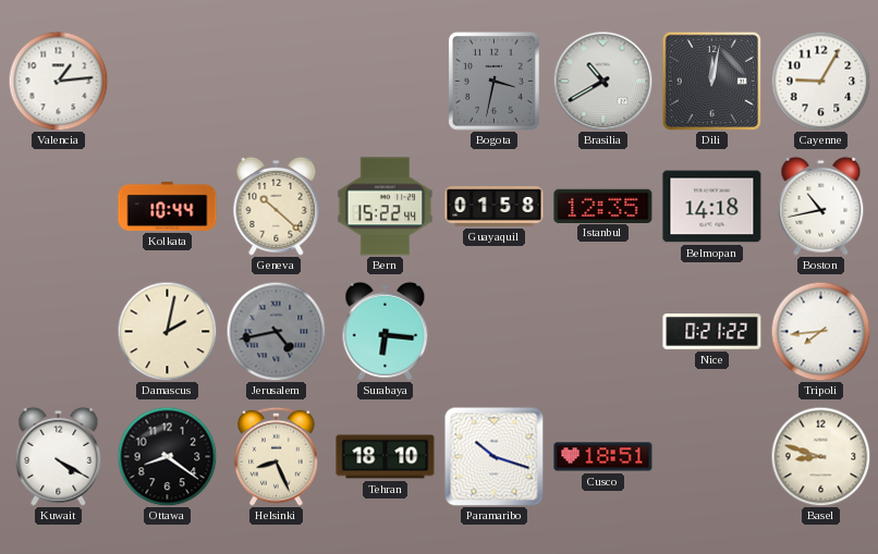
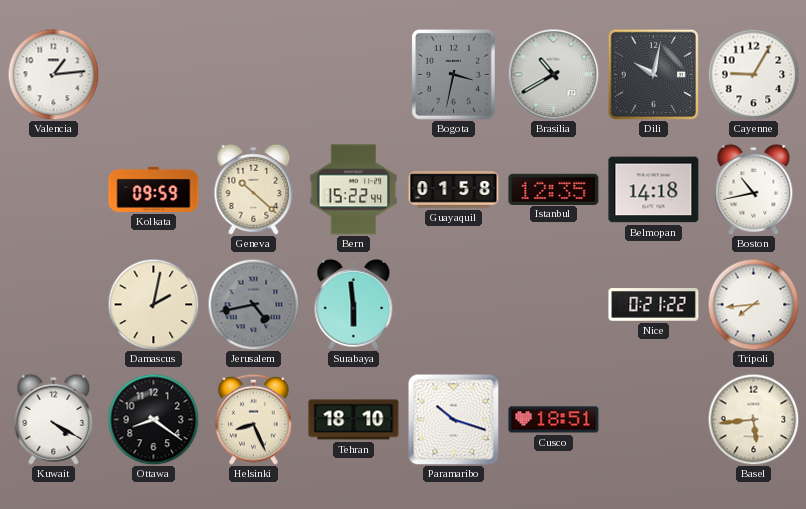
Dili: 12:02 -> 10:02 (653, 74)
Kolkata: 10:44 -> 09:59 (154, 189)
Surabaya: 6:16 -> 5:59 (354, 304)
Basel: 8:48 -> 5:44 (753, 419)
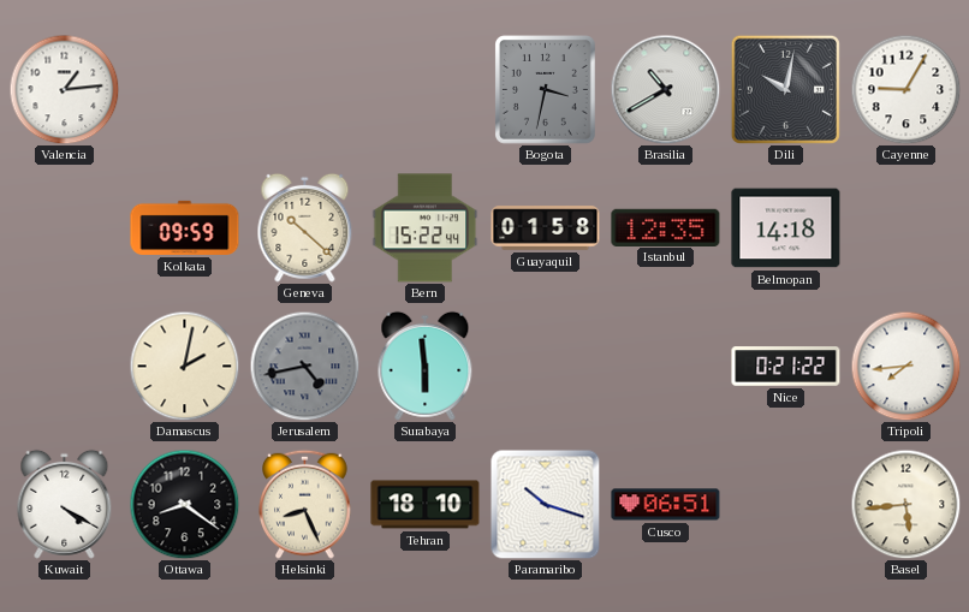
Boston: 10:43 -> none (754, 189)
Cusco: 18:51 -> 06:51 (666, 505)
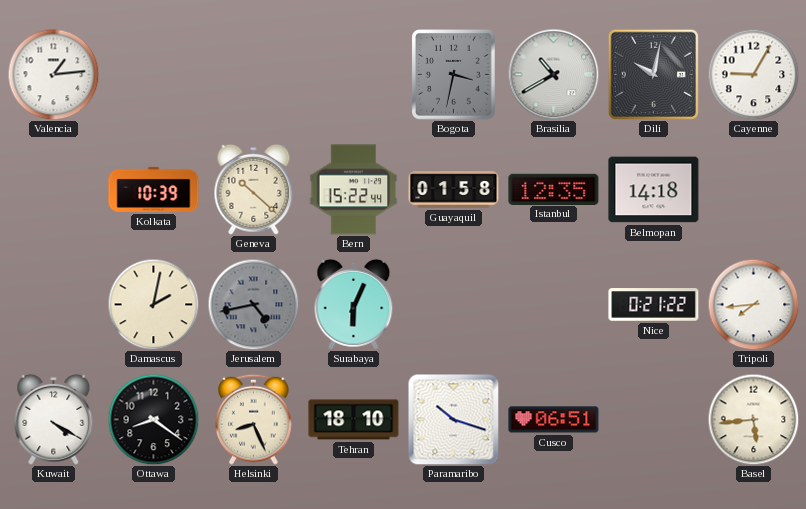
Kolkata: 09:59 -> 10:39 (154, 189)
Surabaya: 5:59 -> 6:04 (354, 304)
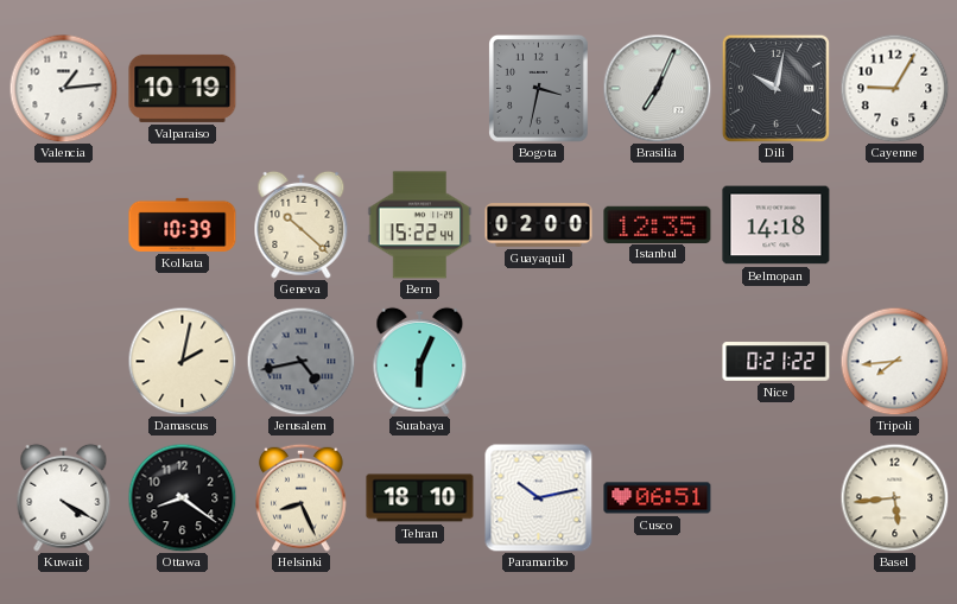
Valparaiso: none -> 10:19 (183, 88)
Brasilia: 10:40 -> 7:04 (657, 88)
Guayaquil: 01:58 -> 02:00 (539, 225)
Paramaribo: 10:18 -> 10:13 (538, 497)
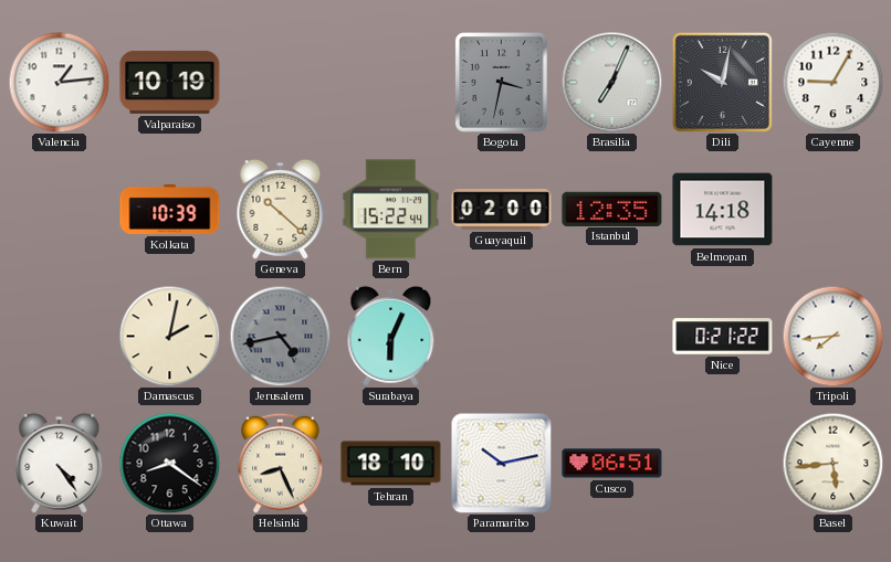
Kuwait: 4:20 -> 4:24 (60, 463)
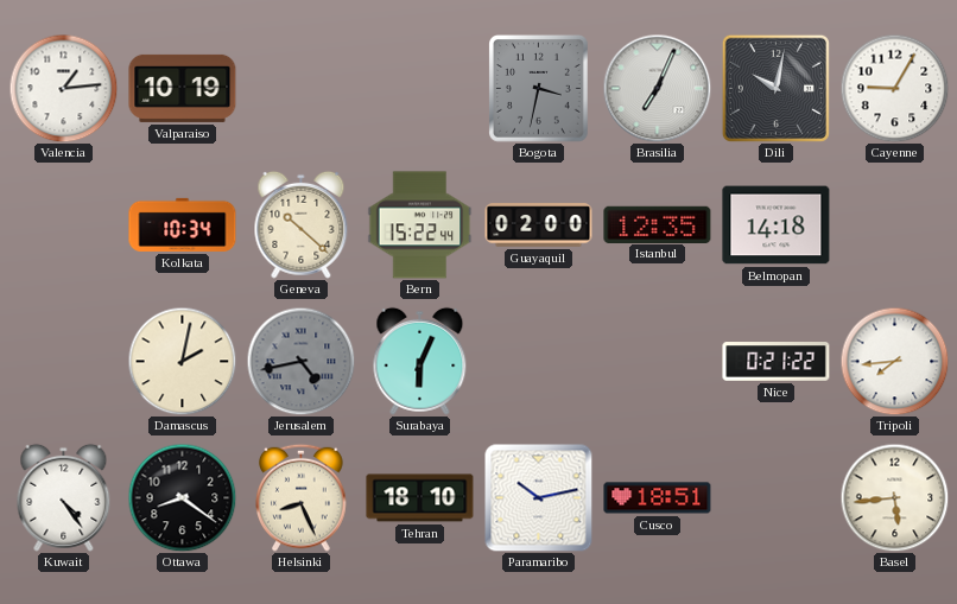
Kolkata: 10:39 -> 10:34 (183, 224)
Cusco: 06:51 -> 18:51 (658, 498)
